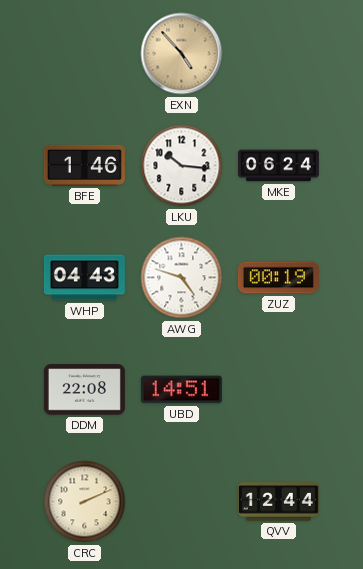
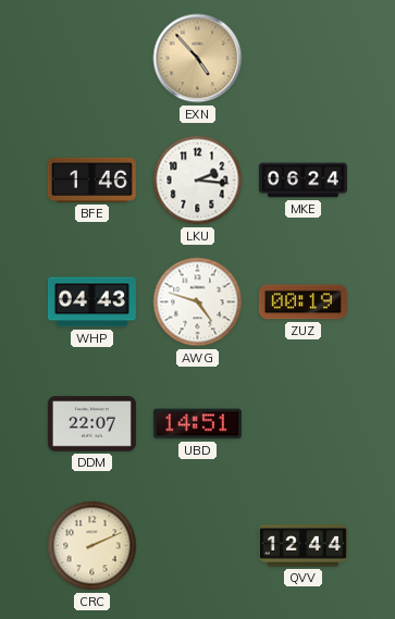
LKU: 10:16 -> 2:16 (198, 181)
DDM: 22:08 -> 22:07 (91, 424)
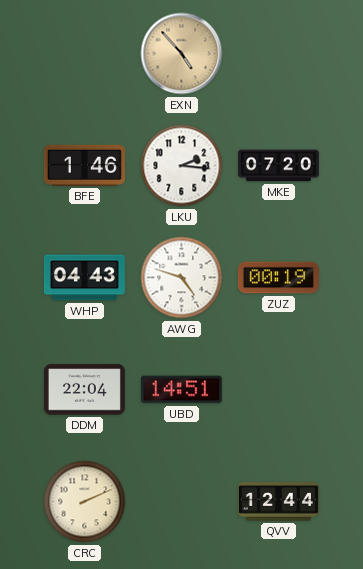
MKE: 06:24 -> 07:20 (278, 166)
DDM: 22:07 -> 22:04 (84, 390)
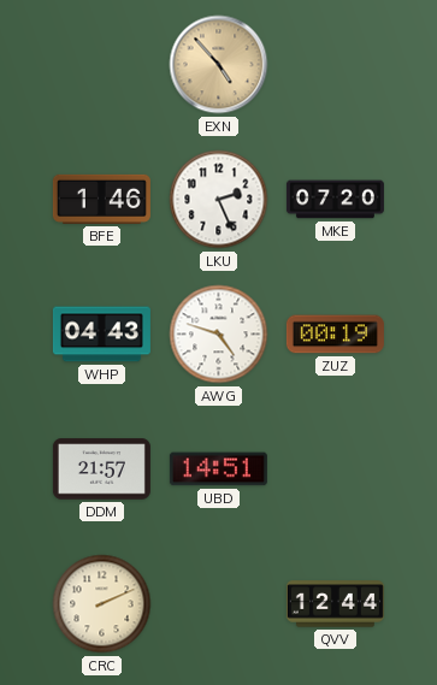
LKU: 2:16 -> 2:26 (219, 200)
DDM: 22:04 -> 21:57 (101, 470)
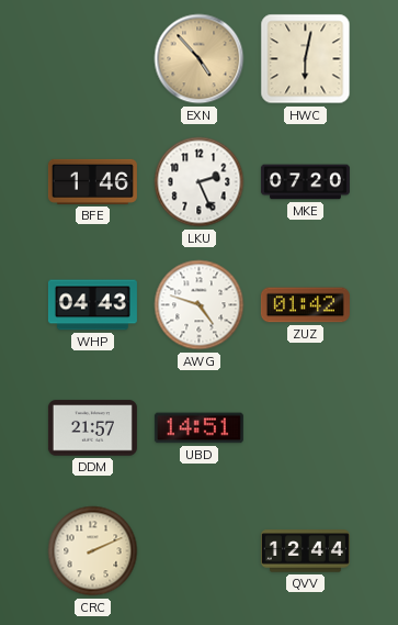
HWC: none -> 6:02 (306, 59)
ZUZ: 00:19 -> 01:42 (305, 305)
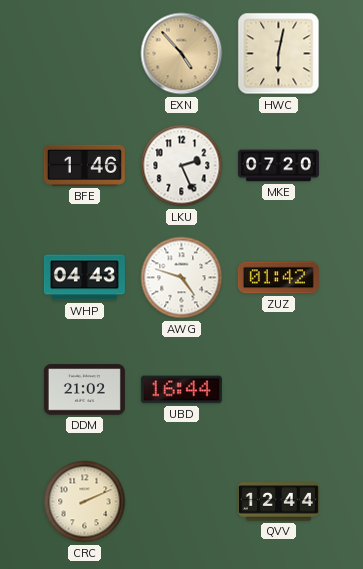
DDM: 21:57 -> 21:02 (84, 390)
UBD: 14:51 -> 16:44 (181, 390)
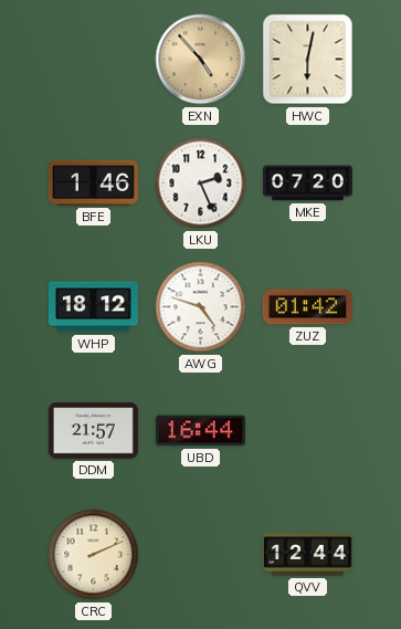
WHP: 04:43 -> 18:12 (93, 307)
DDM: 21:02 -> 21:57 (93, 431)
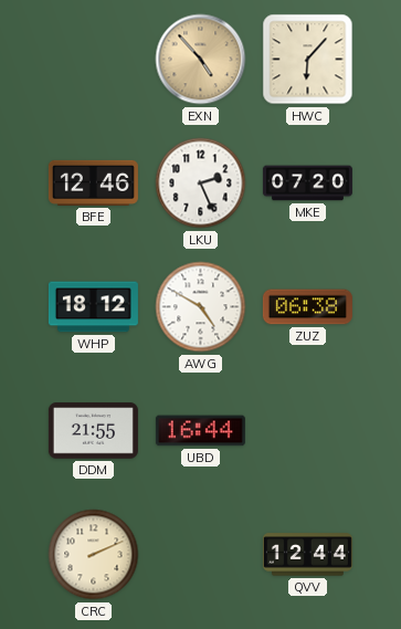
HWC: 6:02 -> 6:07 (308, 60)
BFE: 1:46 -> 12:46 (93, 182)
AWG: 4:48 -> 4:50 (201, 307)
ZUZ: 01:42 -> 06:38 (307, 307)
DDM: 21:57 -> 21:55 (93, 431)
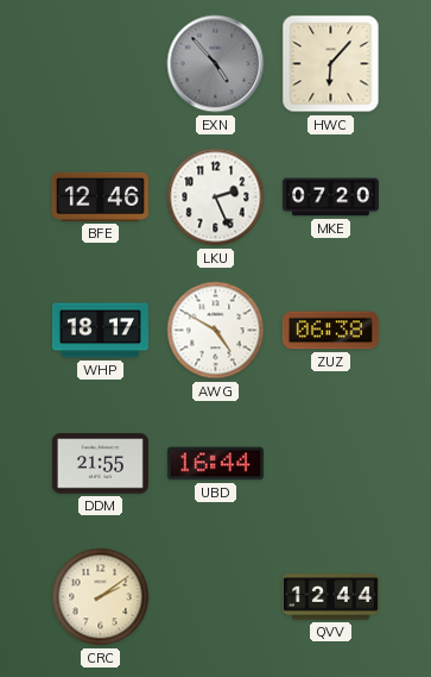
EXN dial: champagne -> grey (216, 64)
WHP: 18:12 -> 18:17 (100, 331)
CRC: 2:11 -> 2:09 (101, 597)
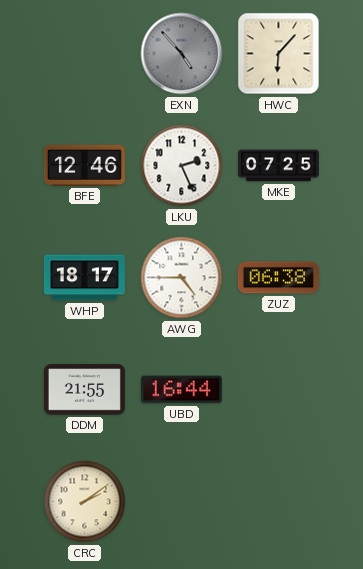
MKE: 07:20 -> 07:25 (278, 166)
AWG: 4:50 -> 4:45 (182, 278)
QVV: 12:44 -> none (330, 597)
